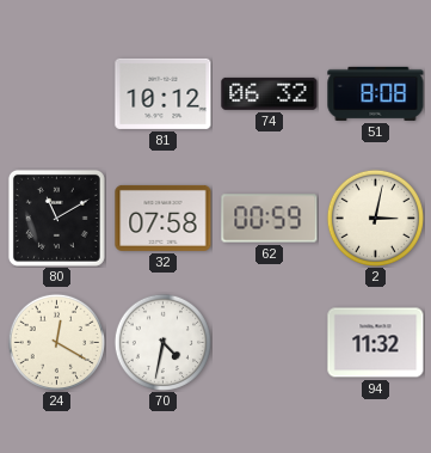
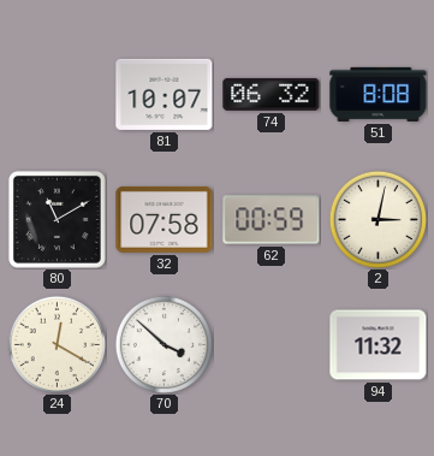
81: 10:12 -> 10:07 (165, 94)
70: 4:32 -> 3:52 (164, 344)
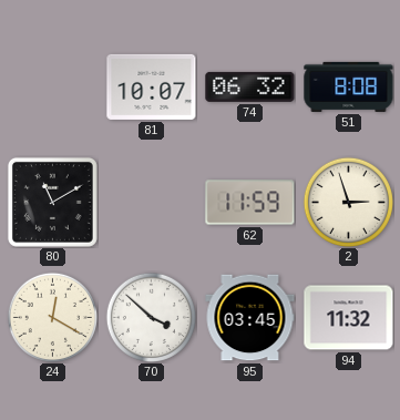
32: 07:58 -> none (165, 219)
62: 00:59 -> 11:59 (250, 203)
2: 3:02 -> 2:57 (348, 202)
95: none -> 03:45 (250, 318)
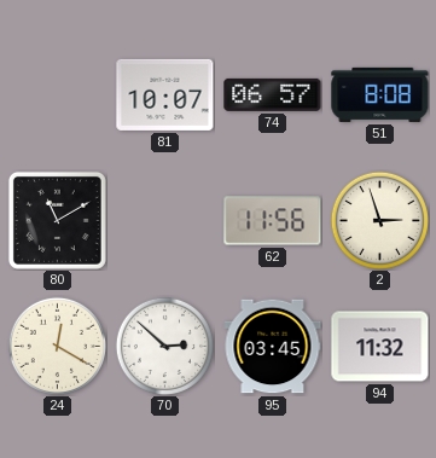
74: 06:32 -> 06:57 (273, 94)
62: 11:59 -> 11:56 (273, 221)
70: 3:52 -> 2:52 (164, 346)
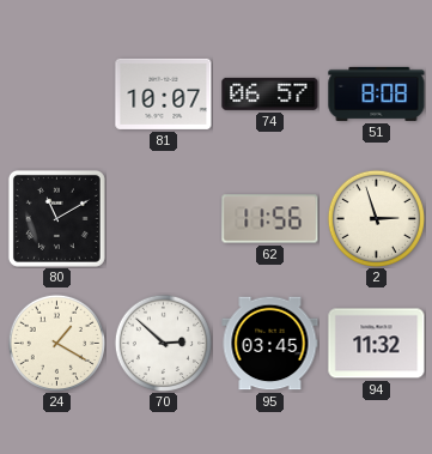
24: 12:20 -> 1:20 (56, 343)
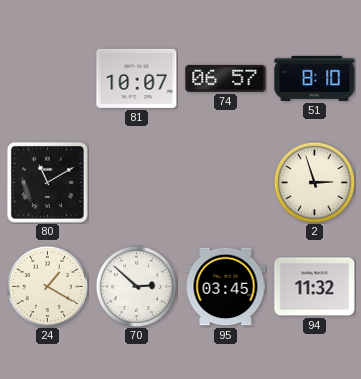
51: 8:08 -> 8:10 (315, 78)
62: 11:56 -> none (270, 219)
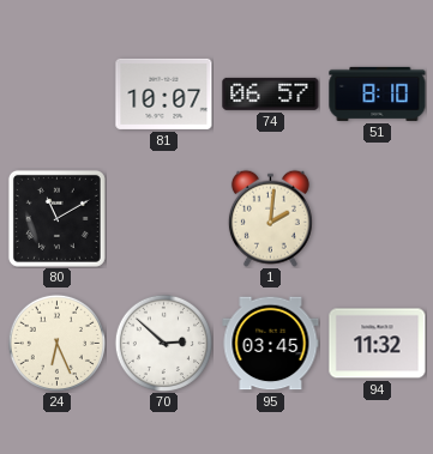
1: none -> 2:01 (270, 218)
2: 2:57 -> none (314, 182)
24: 1:20 -> 6:26 (56, 343)
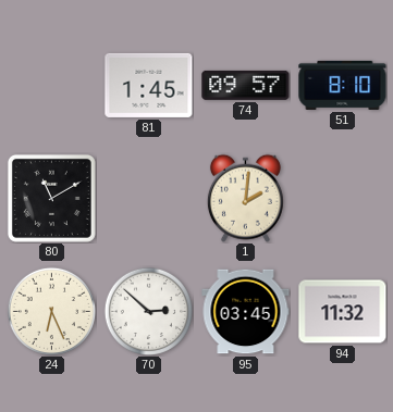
81: 10:07 -> 1:45 (149, 85)
74: 06:57 -> 09:57 (246, 85)
